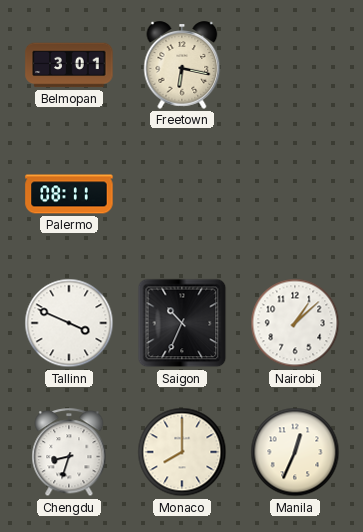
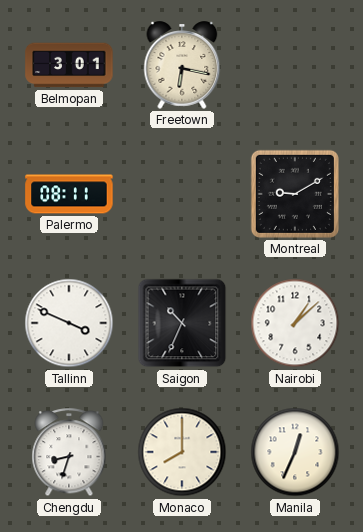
Montreal: none -> 9:10 (295, 194)
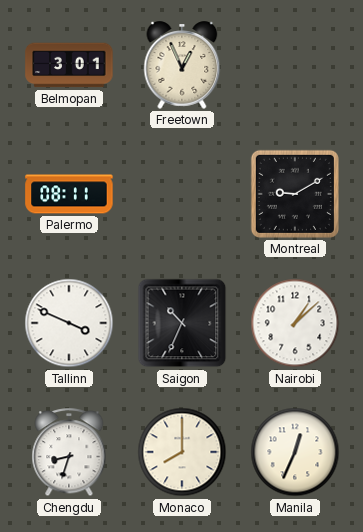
Freetown: 6:17 -> 12:56 (182, 65)
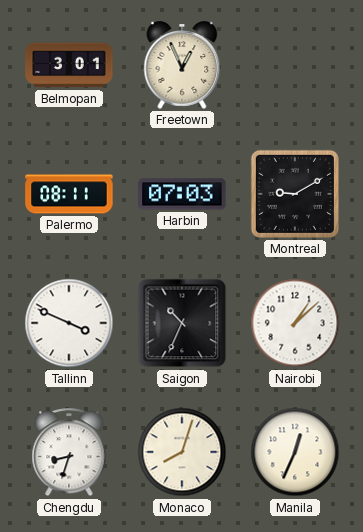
Harbin: none -> 07:03 (182, 194)
Monaco: 8:00 -> 8:03 (182, 452)
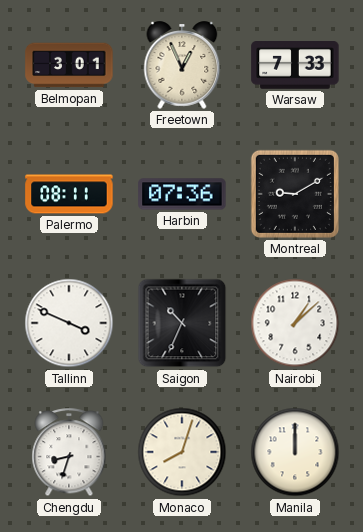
Warsaw: none -> 7:33 (295, 65)
Harbin: 07:03 -> 07:36 (182, 194)
Manila: 12:34 -> 12:00 (295, 452)
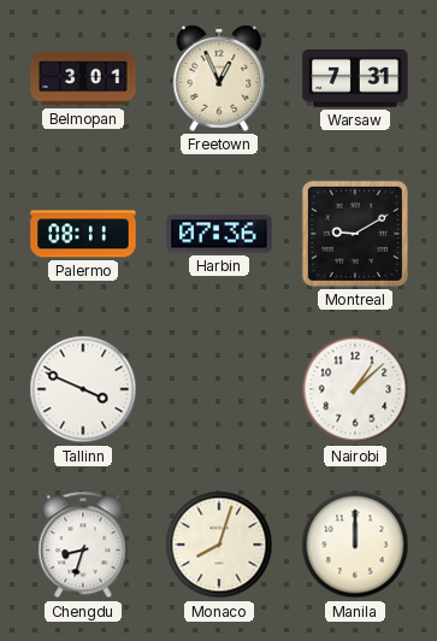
Warsaw: 7:33 -> 7:31 (355, 78)
Saigon: 10:34 -> none (182, 323)
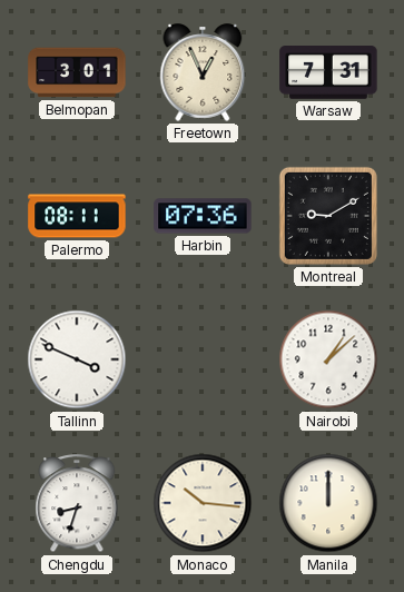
Monaco: 8:03 -> 10:16 (203, 503)
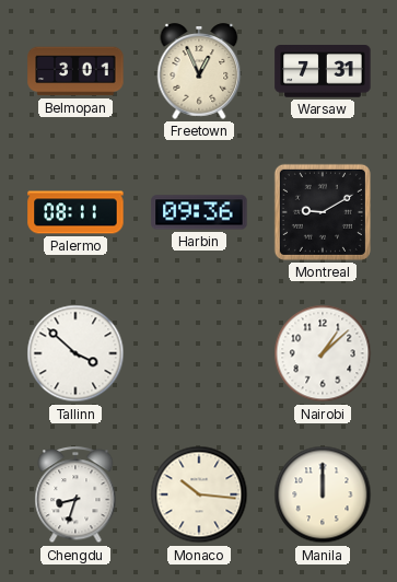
Harbin: 07:36 -> 09:36 (199, 212)
Tallinn: 3:49 -> 3:52 (75, 353)
